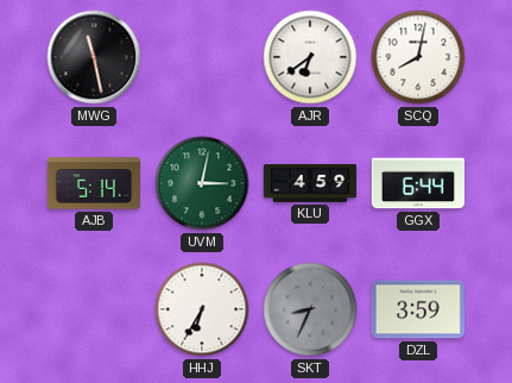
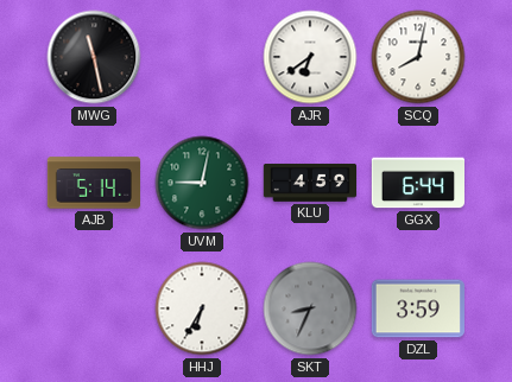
UVM: 3:02 -> 9:02 (202, 183)
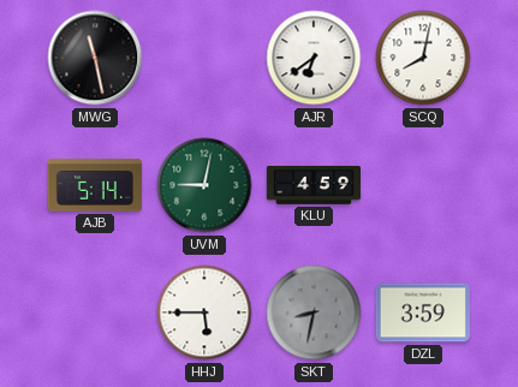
GGX: 6:44 -> none (417, 183)
HHJ: 6:35 -> 5:45 (204, 312)
SKT: 8:34 -> 8:32 (314, 312)
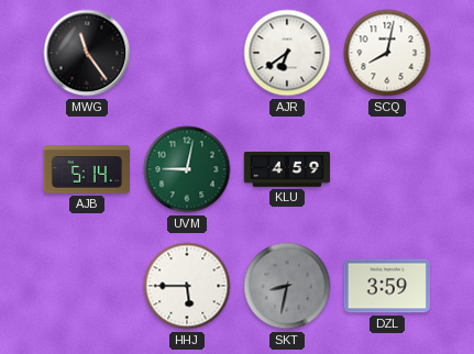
MWG: 11:28 -> 11:24 (87, 53)
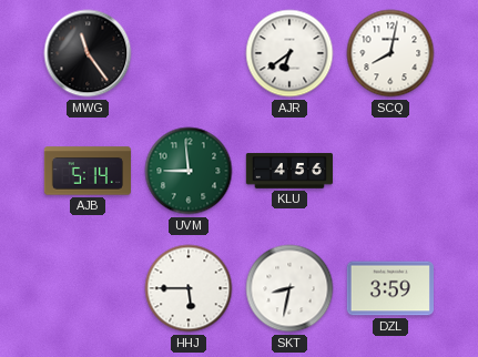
UVM: 9:02 -> 8:59 (189, 171)
KLU: 4:59 -> 4:56 (288, 171)
SKT dial: grey -> white (289, 288)
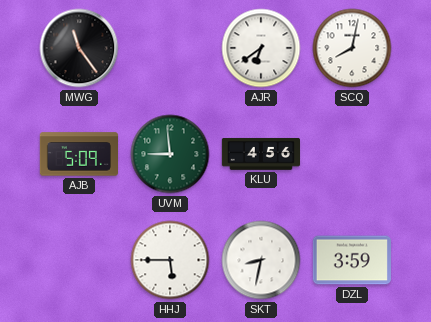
AJB: 5:14 -> 5:09 (78, 154)
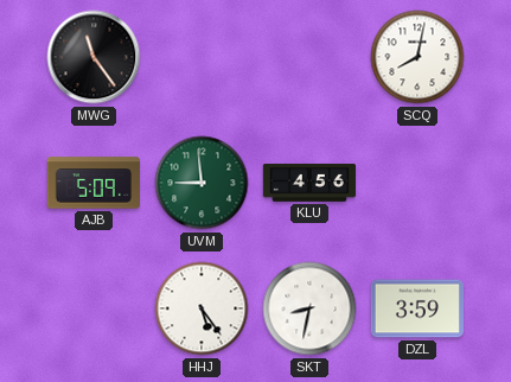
AJR: 6:39 -> none (261, 48)
HHJ: 5:45 -> 5:24 (202, 308)
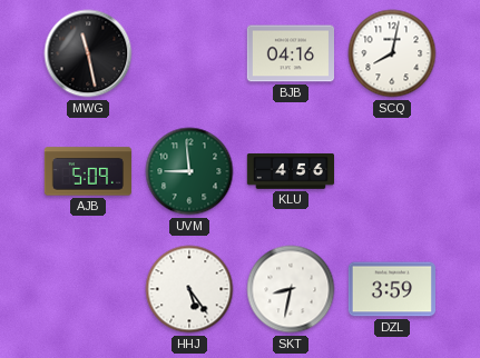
MWG: 11:24 -> 11:28 (88, 53)
BJB: none -> 04:16 (290, 53)
